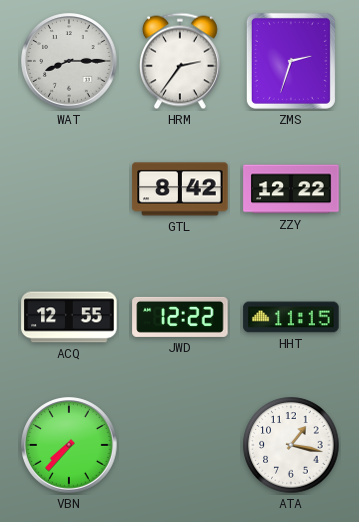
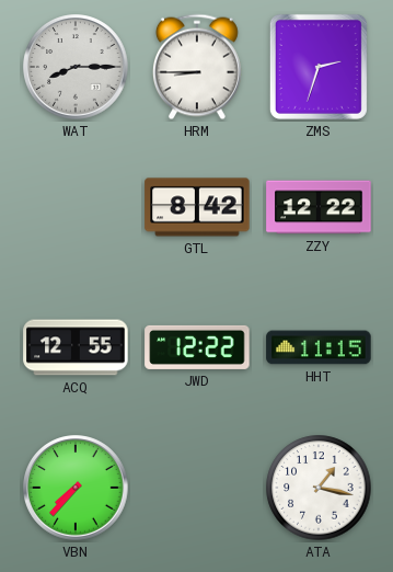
HRM: 2:36 -> 8:45 (197, 67)
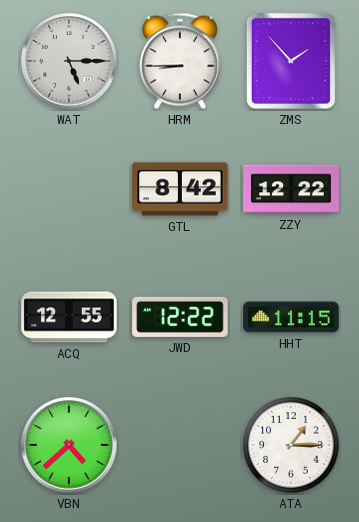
WAT: 8:15 -> 5:15 (69, 61)
ZMS: 2:33 -> 1:53 (291, 61)
VBN: 7:37 -> 4:38 (69, 445)
ATA: 1:17 -> 1:15 (291, 445)
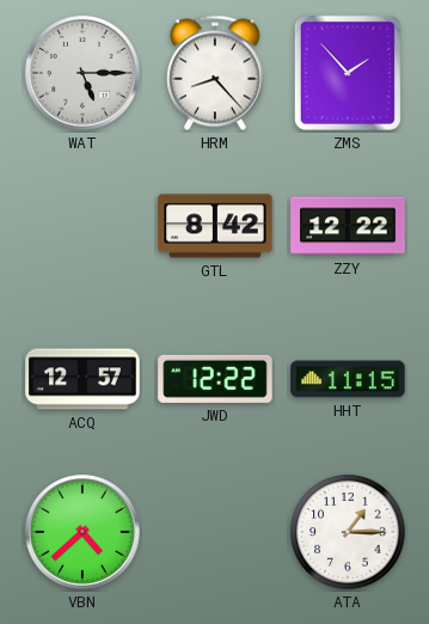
HRM: 8:45 -> 8:23 (215, 73)
ACQ: 12:55 -> 12:57 (82, 379)
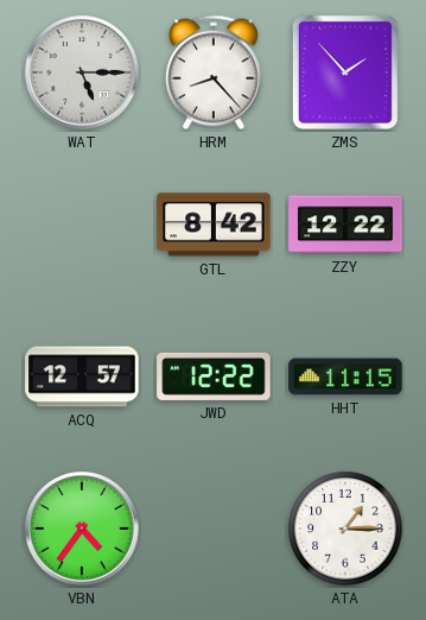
VBN: 4:38 -> 4:36 (82, 529)
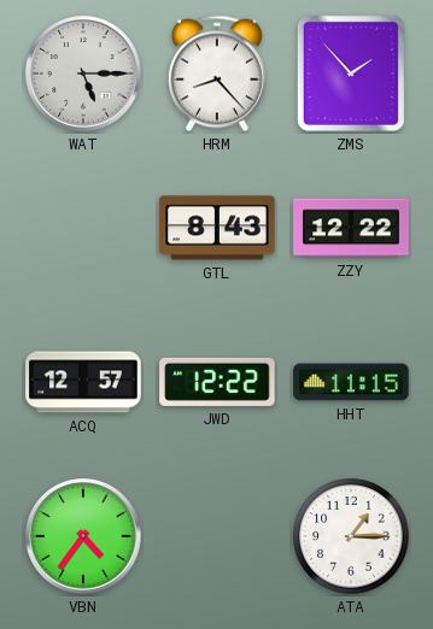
GTL: 8:42 -> 8:43 (217, 228)
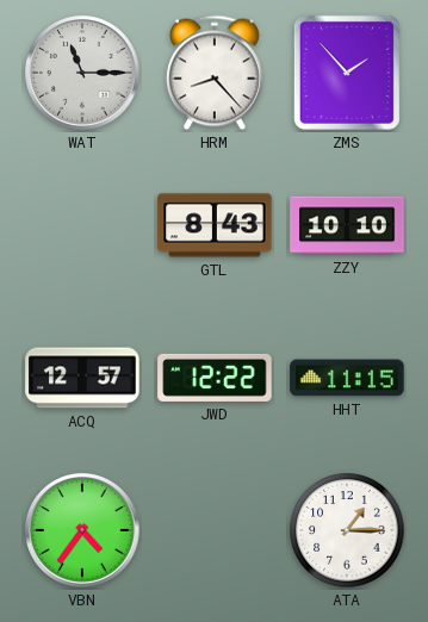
WAT: 5:15 -> 11:15 (82, 73)
ZZY: 12:22 -> 10:10 (347, 225)
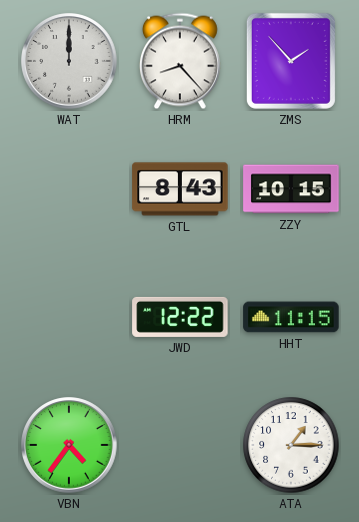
WAT: 11:15 -> 12:00 (69, 61)
ZZY: 10:10 -> 10:15 (291, 189)
ACQ: 12:57 -> none (82, 378)
